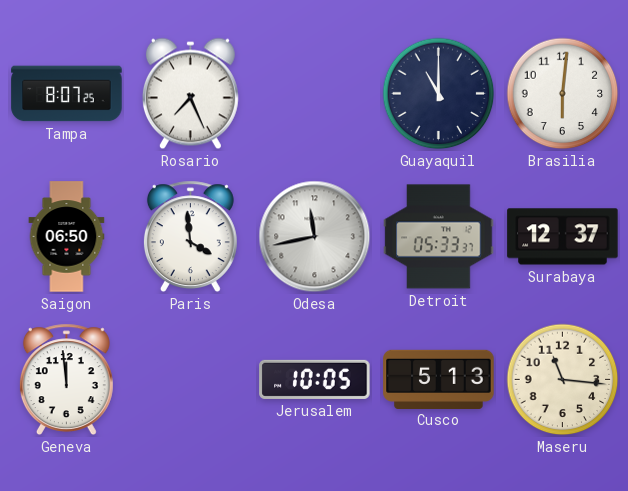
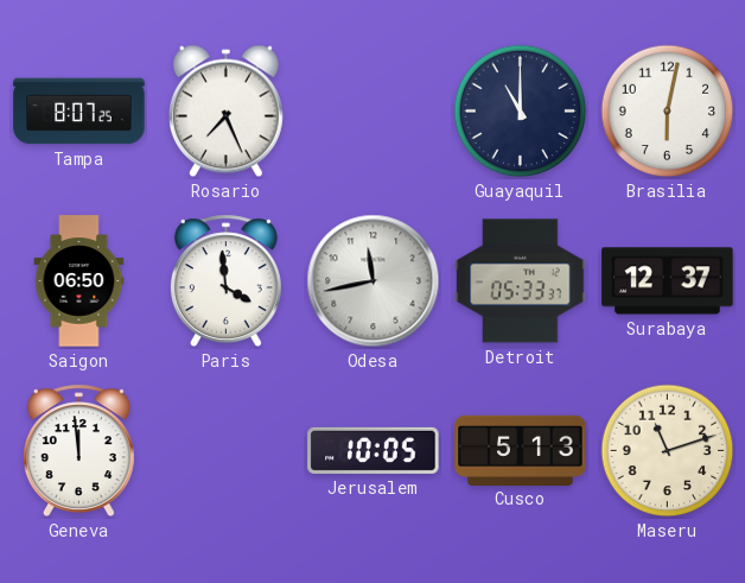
Brasilia: 6:01 -> 6:02 (668, 112)
Maseru: 11:16 -> 11:12 (668, 451)
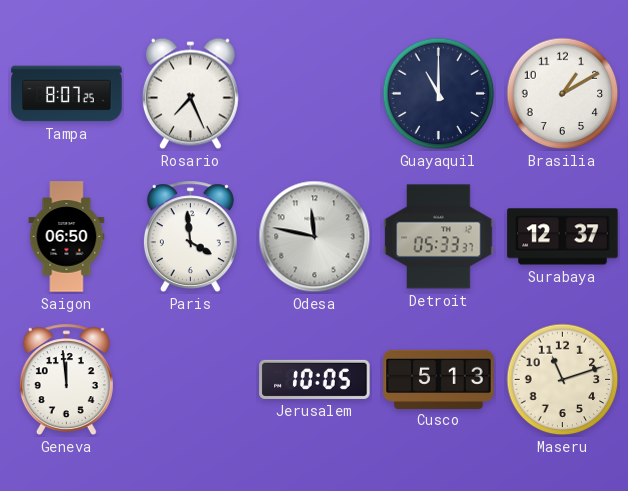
Brasilia: 6:02 -> 1:10 (563, 94)
Odesa: 11:43 -> 11:47 (315, 237)
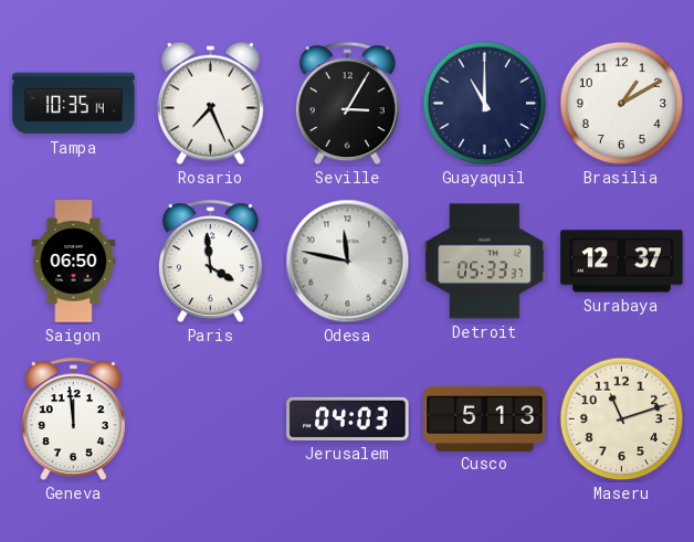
Tampa: 8:07 -> 10:35 (74, 104)
Seville: none -> 3:05 (347, 104)
Jerusalem: 10:05 -> 04:03 (348, 418)
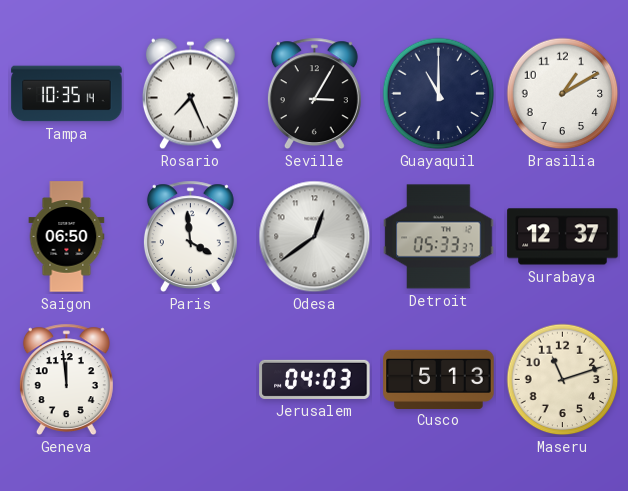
Odesa: 11:47 -> 12:39 (315, 237)
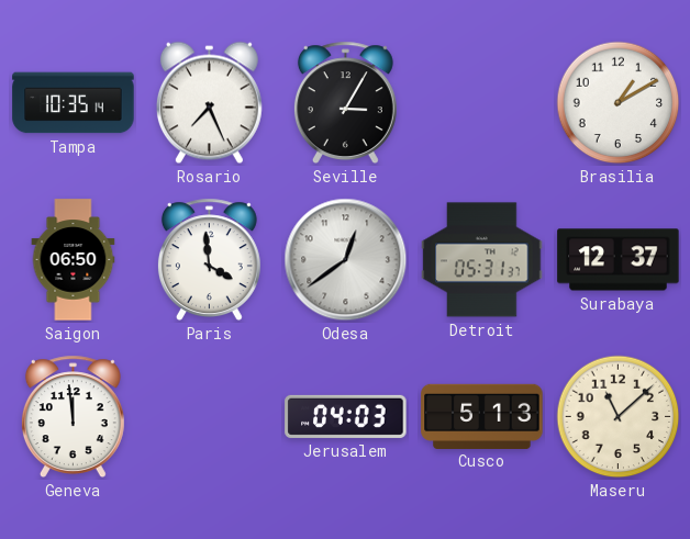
Guayaquil: 11:00 -> none (439, 94)
Detroit: 05:33 -> 05:31 (482, 260)
Maseru: 11:12 -> 11:08 (619, 417)
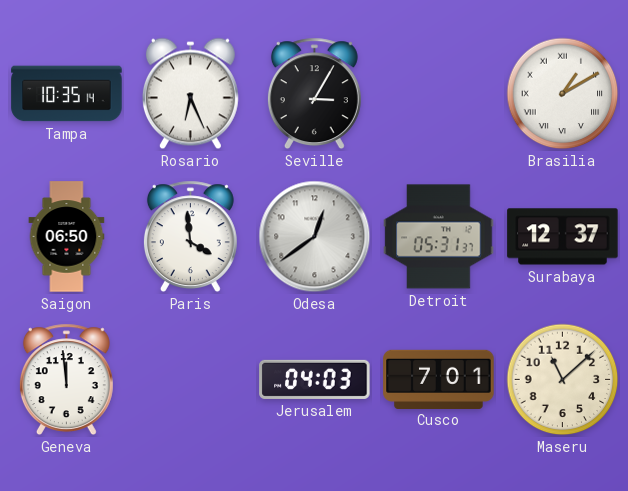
Rosario: 7:26 -> 6:26 (190, 94)
Brasilia numerals: Arabic -> Roman (563, 94)
Cusco: 5:13 -> 7:01 (439, 379)
